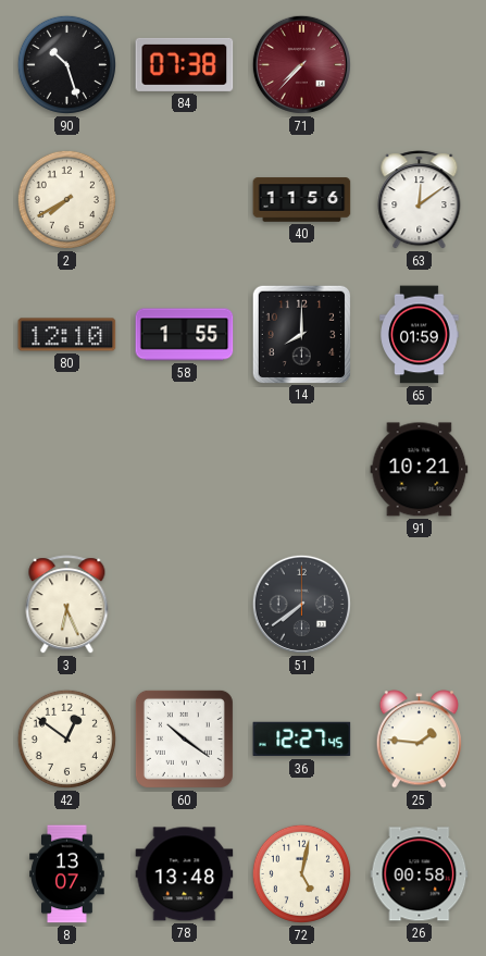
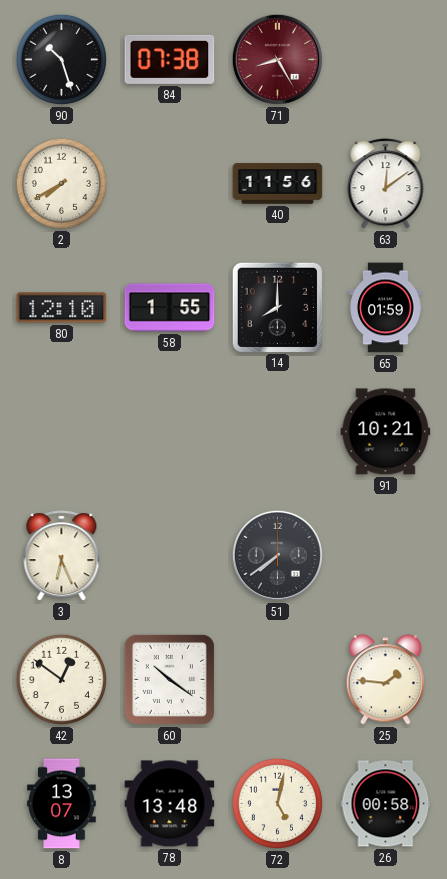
71: 7:37 -> 8:25 (277, 59)
36: 12:27 -> none (302, 740)
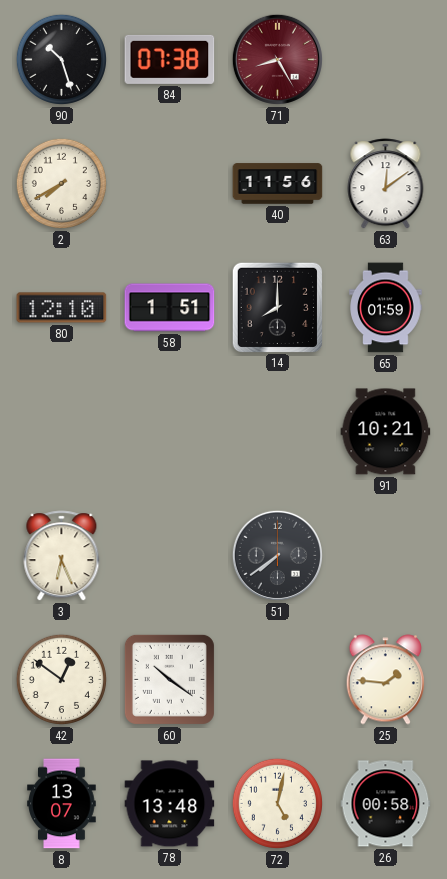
58: 1:55 -> 1:51 (170, 308)
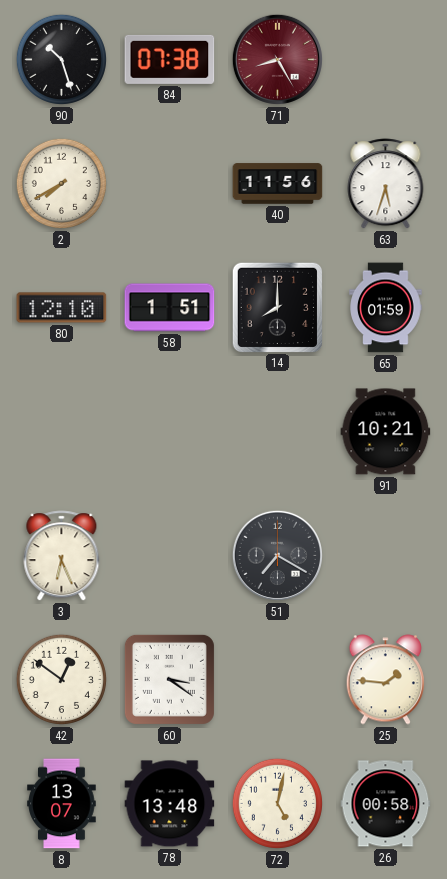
63: 12:09 -> 5:33 (386, 184)
51: 7:39 -> 7:20 (277, 555)
60: 10:21 -> 3:21 (169, 679)
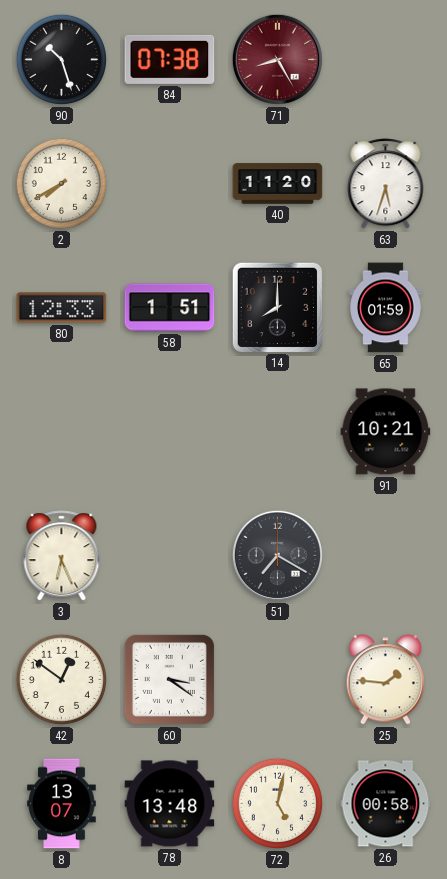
40: 11:56 -> 11:20 (278, 184)
80: 12:10 -> 12:33 (62, 308)
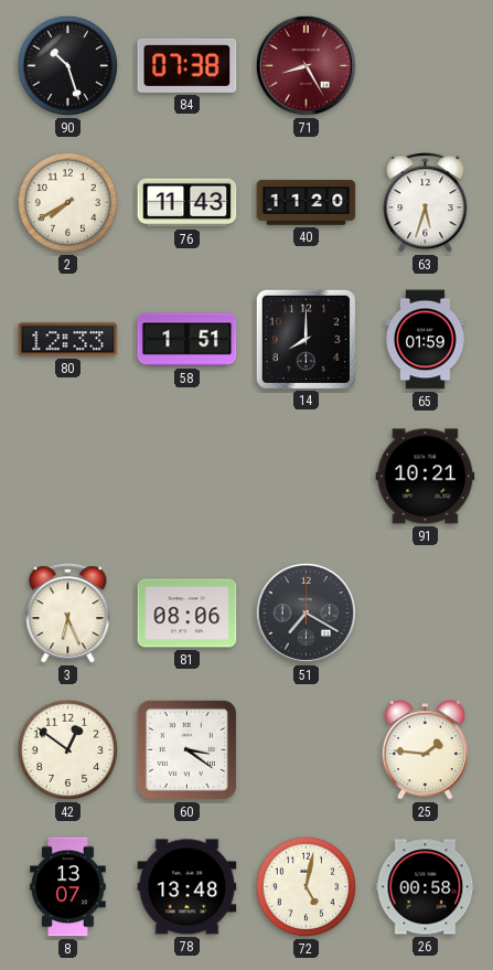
76: none -> 11:43 (187, 203)
81: none -> 08:06 (187, 614)
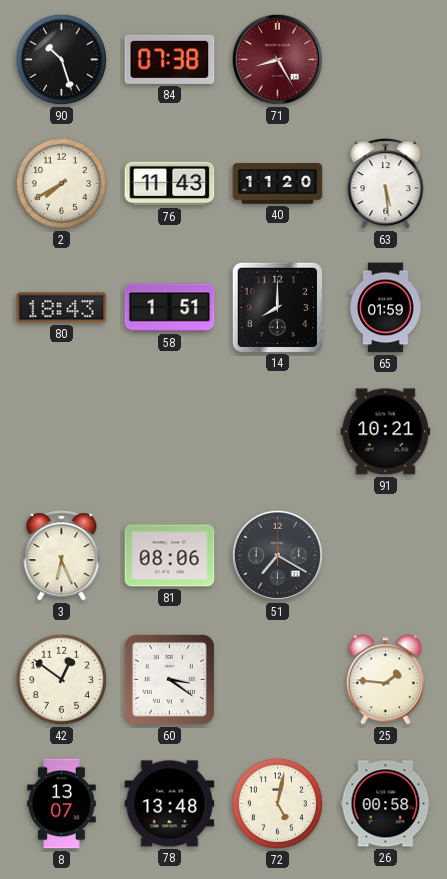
63: 5:33 -> 5:29 (386, 184)
80: 12:33 -> 18:43 (62, 308)
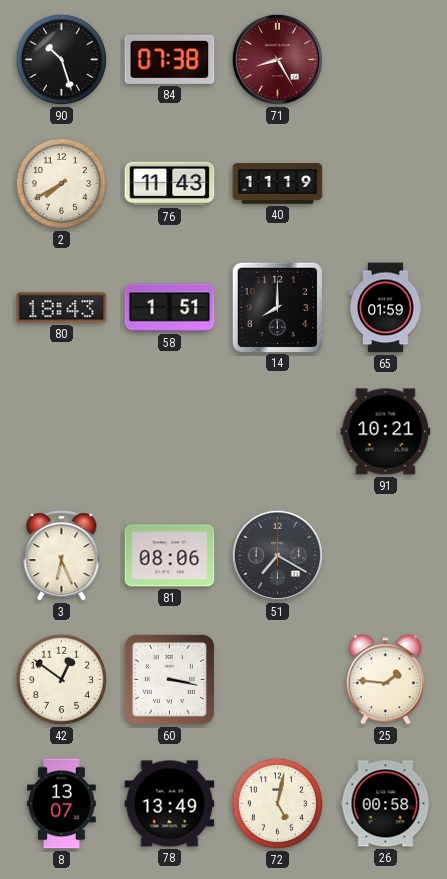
40: 11:20 -> 11:19 (278, 184)
63: 5:29 -> none (386, 184)
60: 3:21 -> 3:17 (169, 679)
78: 13:48 -> 13:49 (170, 804)
